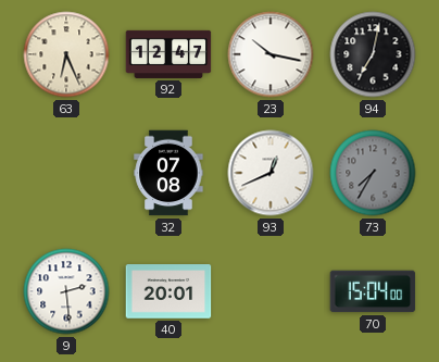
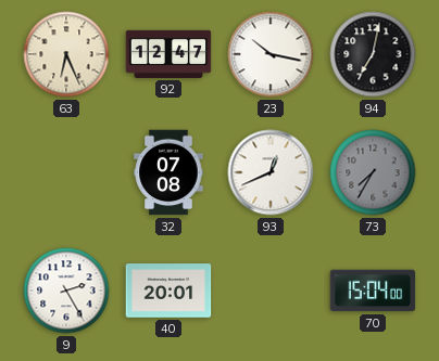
9: 2:29 -> 2:25 (66, 291)
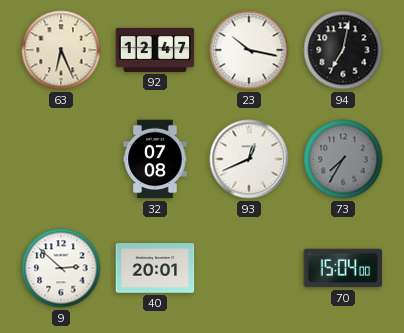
9: 2:25 -> 2:52 (61, 268)
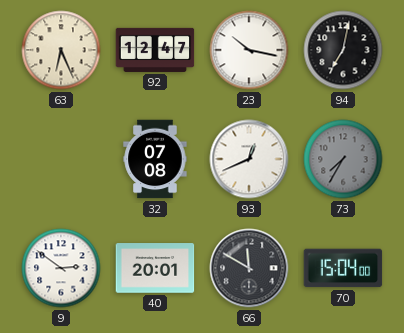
9: 2:52 -> 2:51 (61, 268)
66: none -> 11:50 (249, 268)
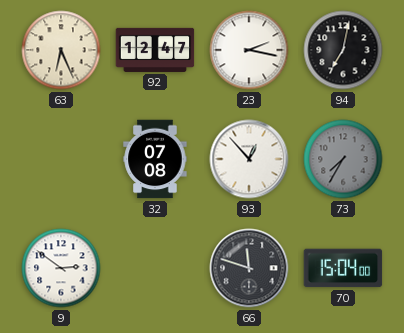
23: 10:17 -> 2:17 (249, 50)
93: 12:41 -> 12:53 (249, 159)
40: 20:01 -> none (155, 268)
66: 11:50 -> 11:48 (249, 268)
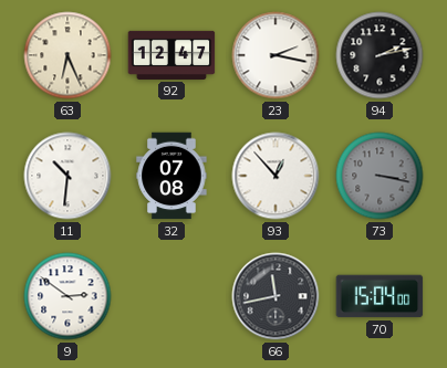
94: 7:02 -> 2:13 (380, 55)
11: none -> 10:31 (67, 176)
73: 7:35 -> 3:17 (380, 176)
66: 11:48 -> 11:43 (276, 296)
